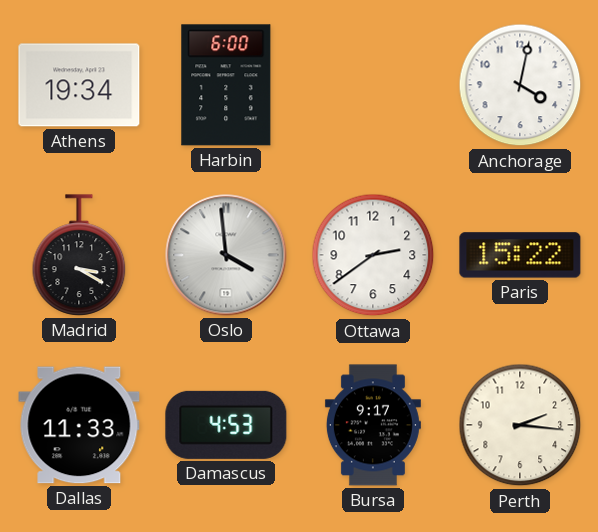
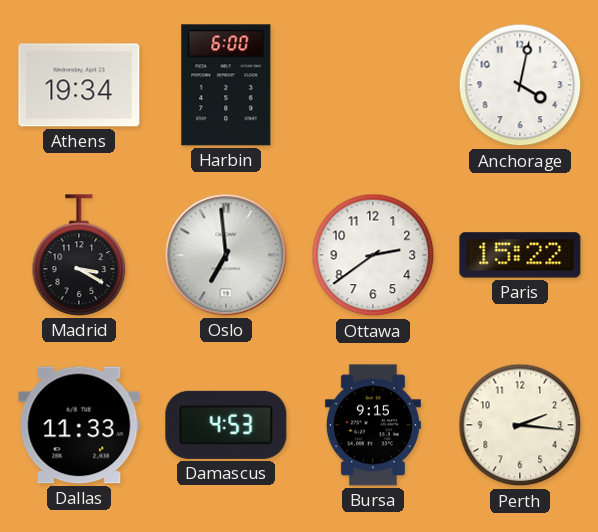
Oslo: 3:59 -> 6:59 (226, 255)
Bursa: 9:17 -> 9:15 (373, 425)
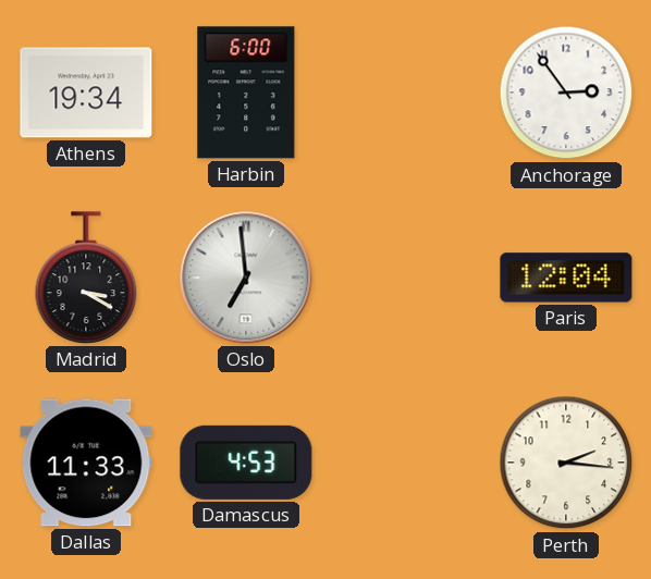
Anchorage: 4:02 -> 2:54 (566, 93)
Ottawa: 2:39 -> none (373, 255)
Paris: 15:22 -> 12:04 (566, 278)
Bursa: 9:15 -> none (373, 425)
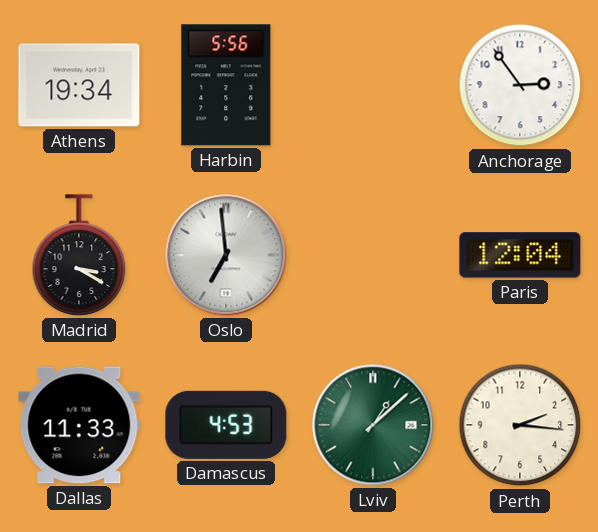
Harbin: 6:00 -> 5:56 (226, 85)
Lviv: none -> 1:08 (373, 425)
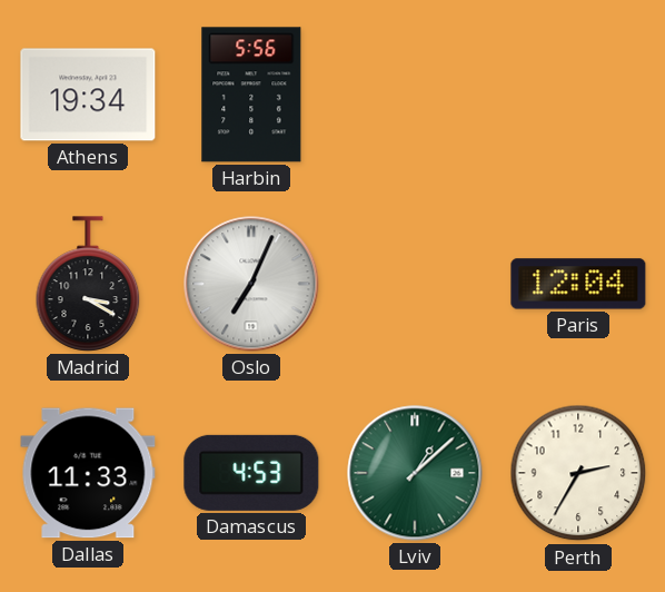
Anchorage: 2:54 -> none (520, 85)
Oslo: 6:59 -> 7:04 (251, 284)
Perth: 2:16 -> 2:35 (578, 473)
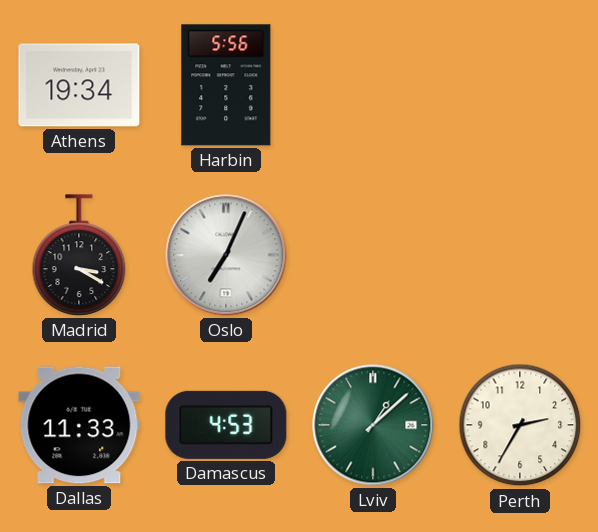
Paris: 12:04 -> none (578, 284)
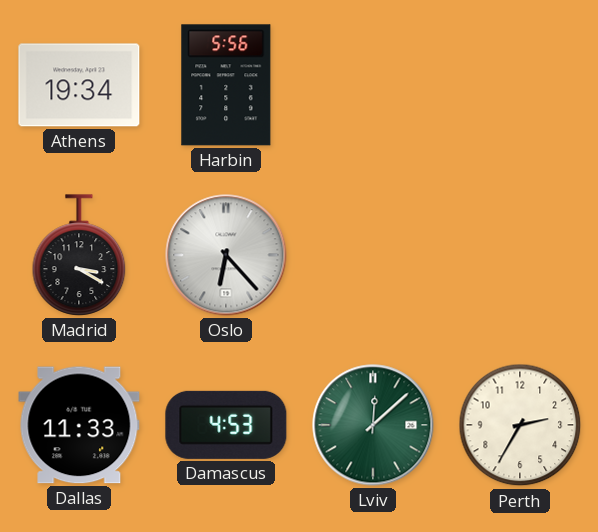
Oslo: 7:04 -> 6:23 (226, 255)
Lviv: 1:08 -> 12:08 (373, 425)
